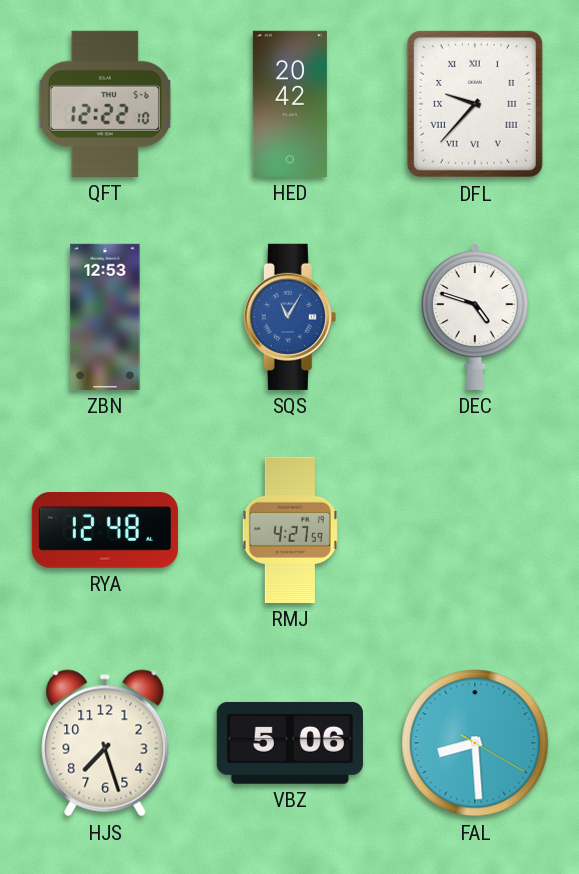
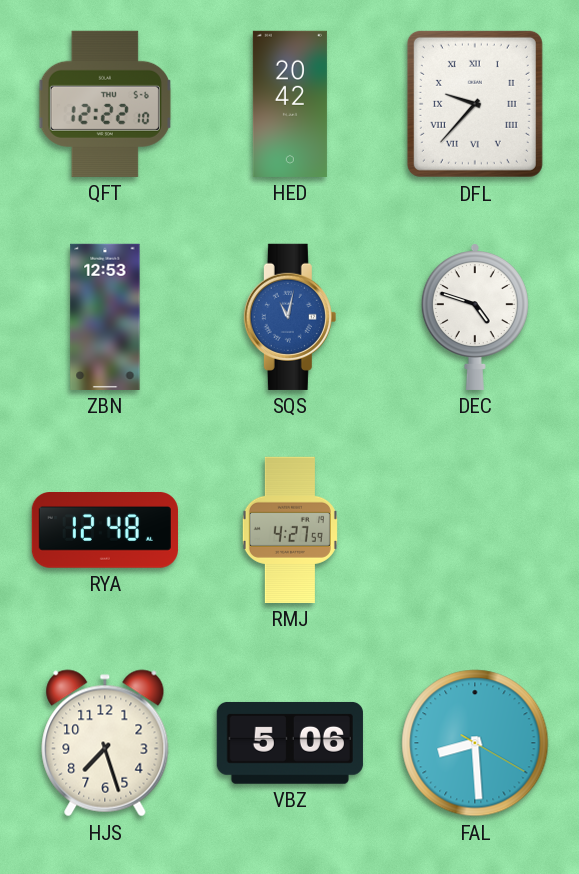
SQS: 11:05 -> 11:02 (290, 317)
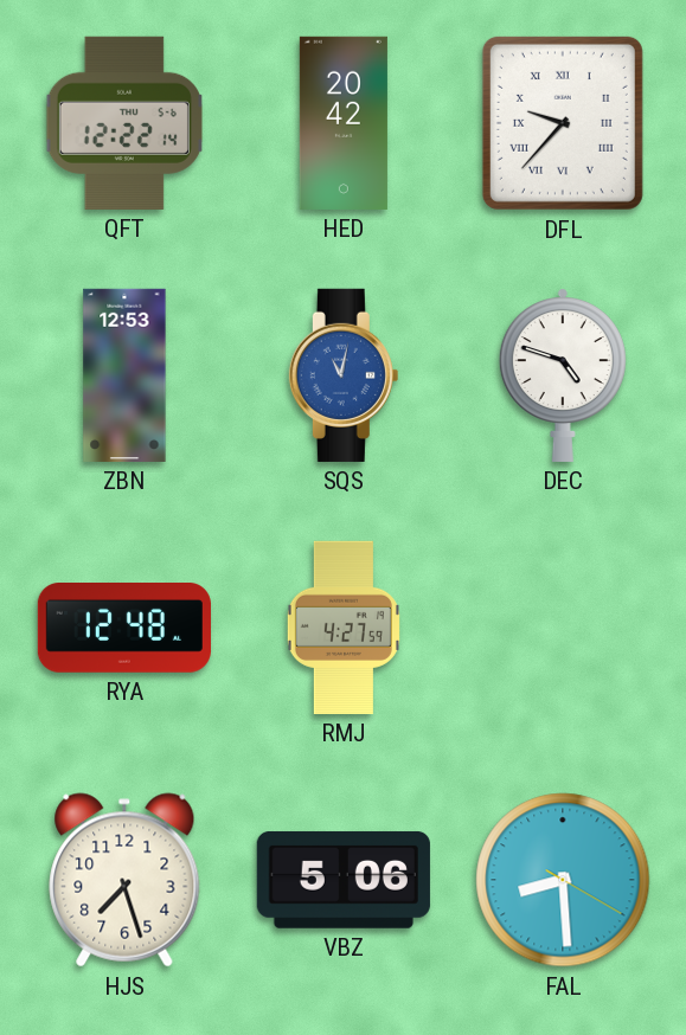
QFT: 12:22:10 -> 12:22:14 (124, 123)
